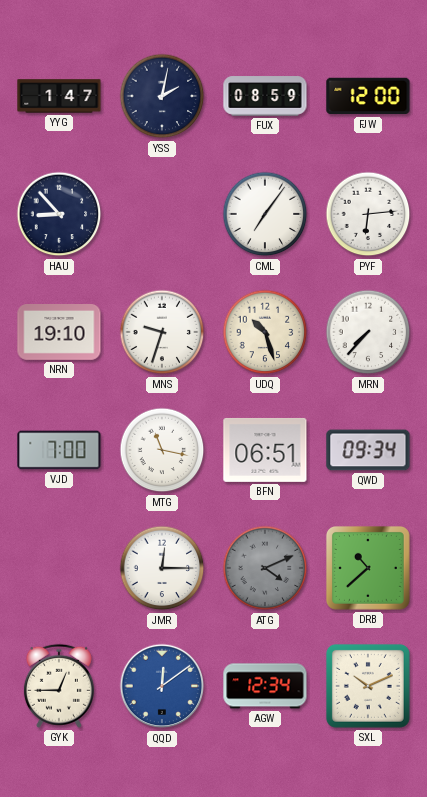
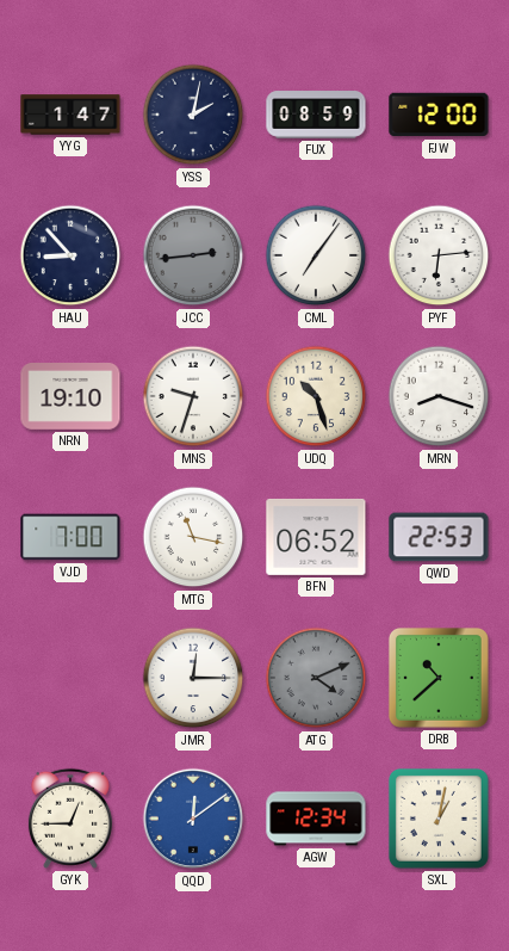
JCC: none -> 2:44 (193, 255)
MRN: 7:37 -> 8:18 (439, 396)
BFN: 06:51 -> 06:52 (316, 537)
QWD: 09:34 -> 22:53 (439, 537)
SXL: 10:11 -> 1:02 (439, 819)
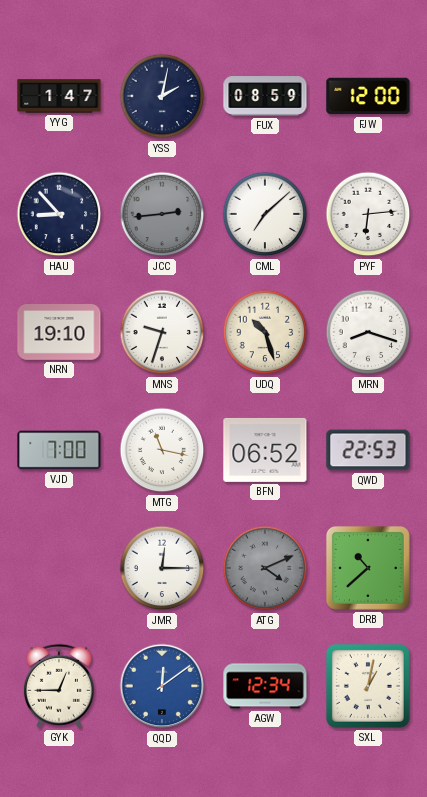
CML: 7:06 -> 7:08 (265, 214)
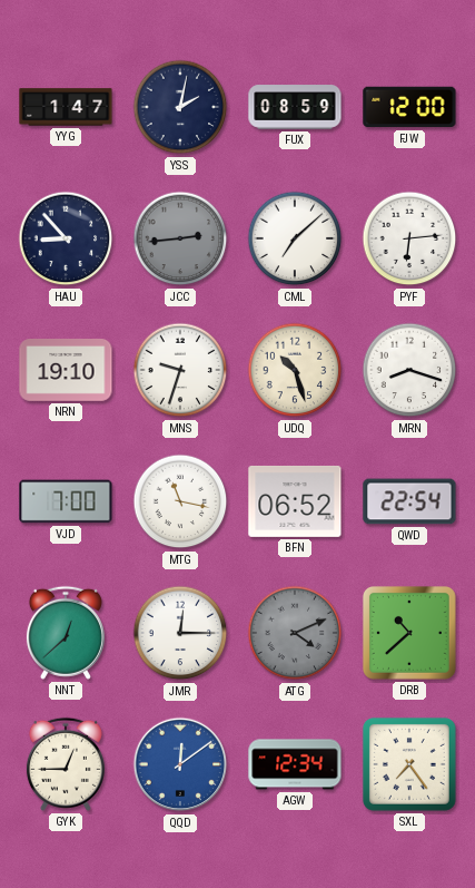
QWD: 22:53 -> 22:54 (409, 501)
NNT: none -> 12:38 (66, 633)
SXL: 1:02 -> 7:24 (409, 764)
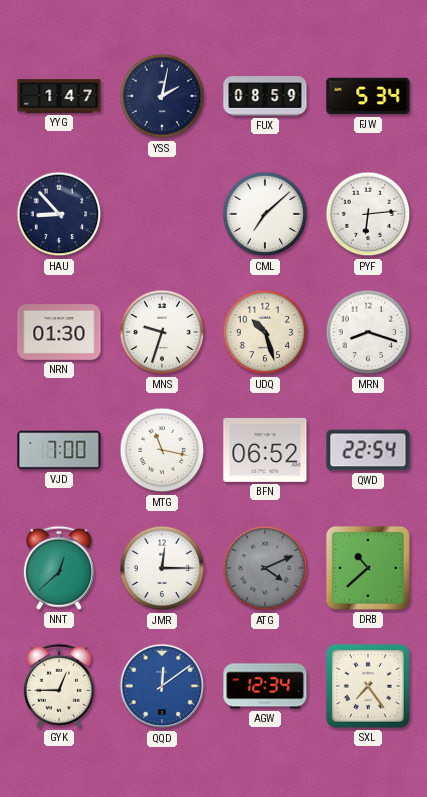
FJW: 12:00 -> 5:34 (368, 96)
JCC: 2:44 -> none (180, 238)
NRN: 19:10 -> 01:30 (59, 333)
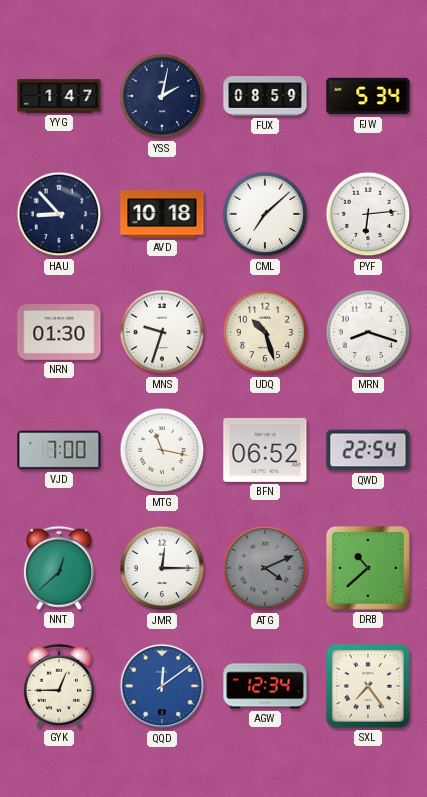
AVD: none -> 10:18 (162, 214)
